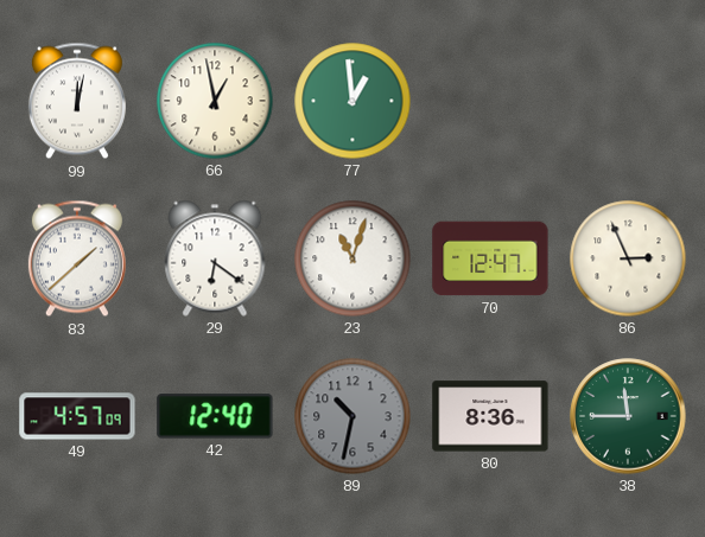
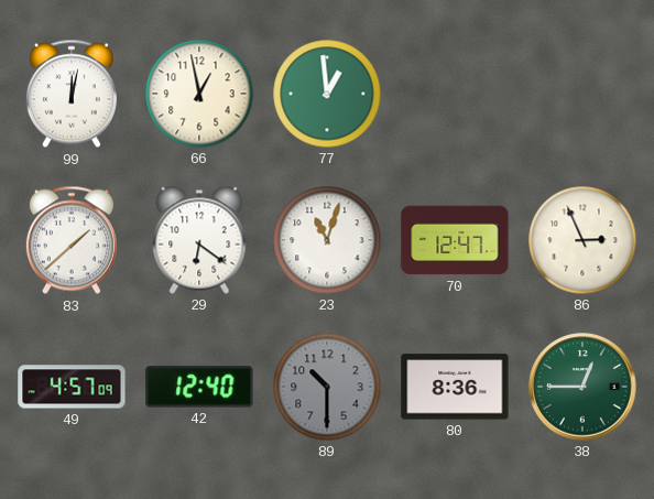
89: 10:32 -> 10:30 (327, 387)
38: 11:45 -> 12:45 (582, 387)
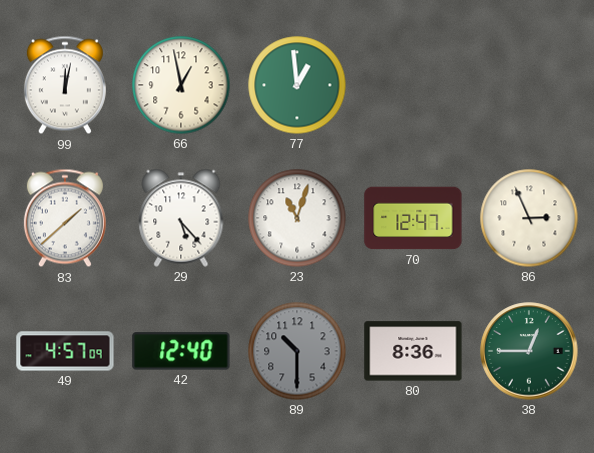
29: 6:21 -> 5:23 (181, 218)
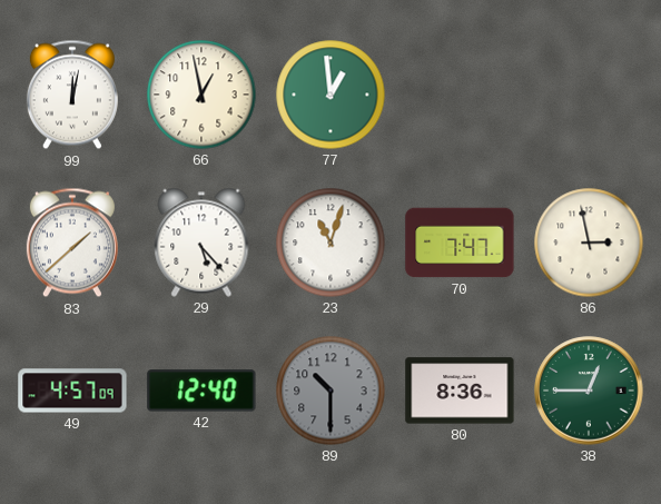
70: 12:47 -> 7:47 (460, 243)
86: 2:56 -> 2:58 (589, 243)
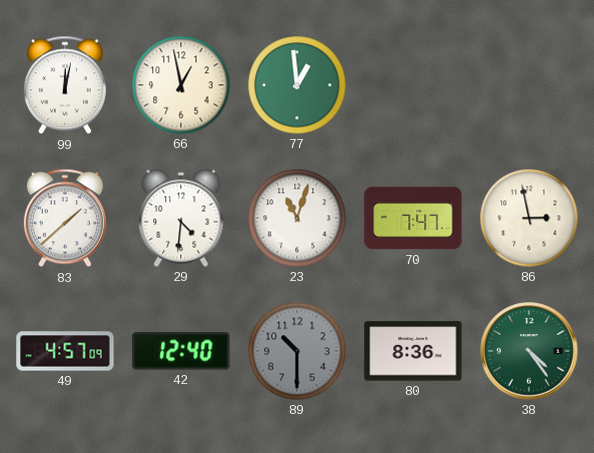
29: 5:23 -> 4:31 (181, 218)
38: 12:45 -> 4:24 (529, 351)
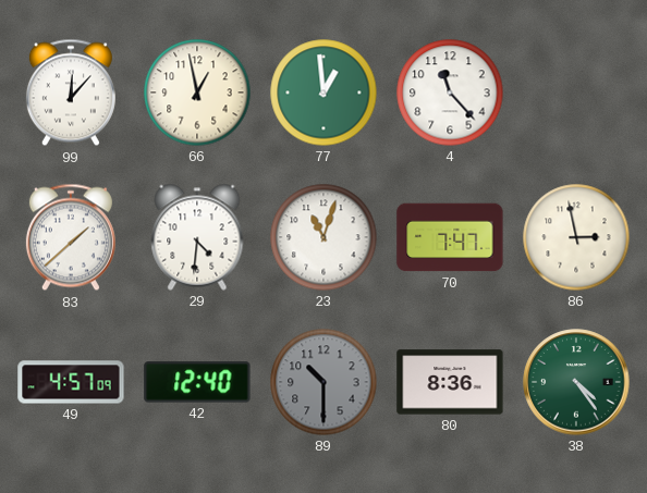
99: 12:02 -> 12:07 (71, 93)
4: none -> 11:23 (450, 93)
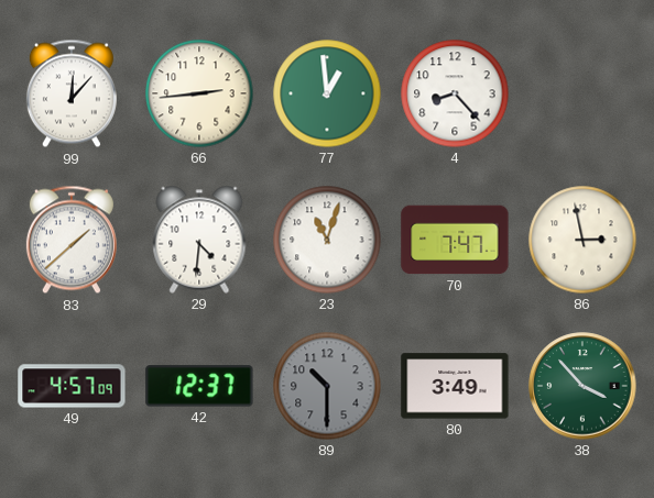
66: 12:58 -> 2:44 (199, 93)
4: 11:23 -> 8:23 (455, 93)
42: 12:40 -> 12:37 (199, 386)
80: 8:36 -> 3:49 (455, 386)
38: 4:24 -> 3:53 (582, 386)
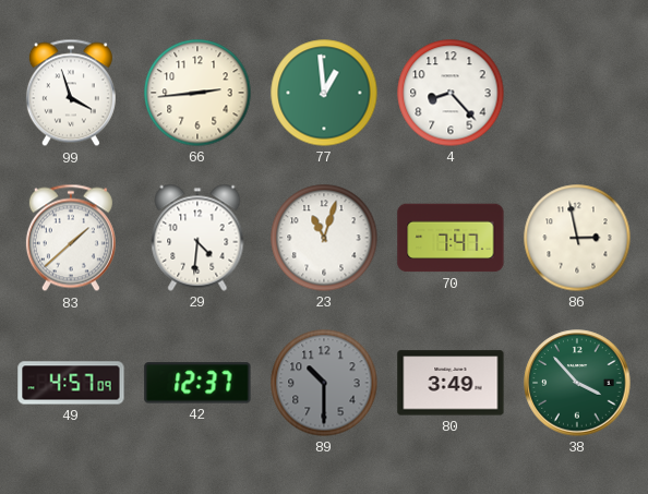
99: 12:07 -> 3:57 (71, 93)
